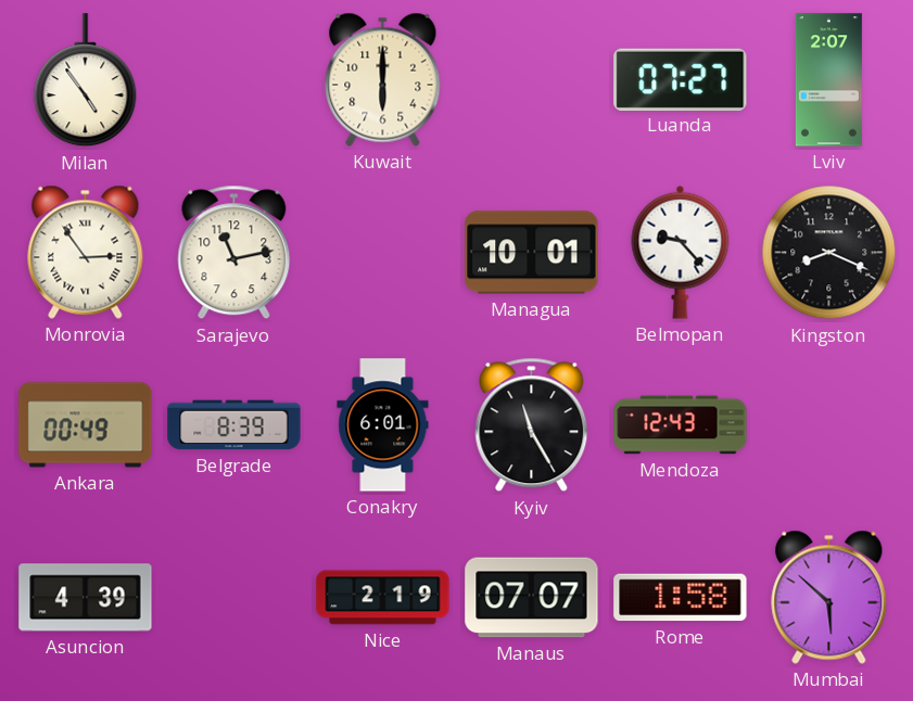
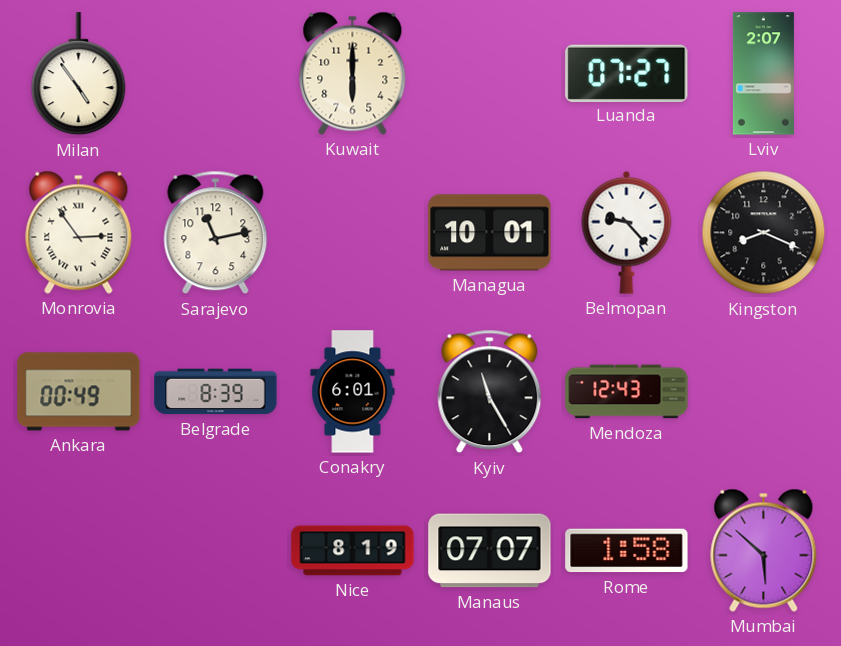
Asuncion: 4:39 -> none (86, 598)
Nice: 2:19 -> 8:19 (353, 551)
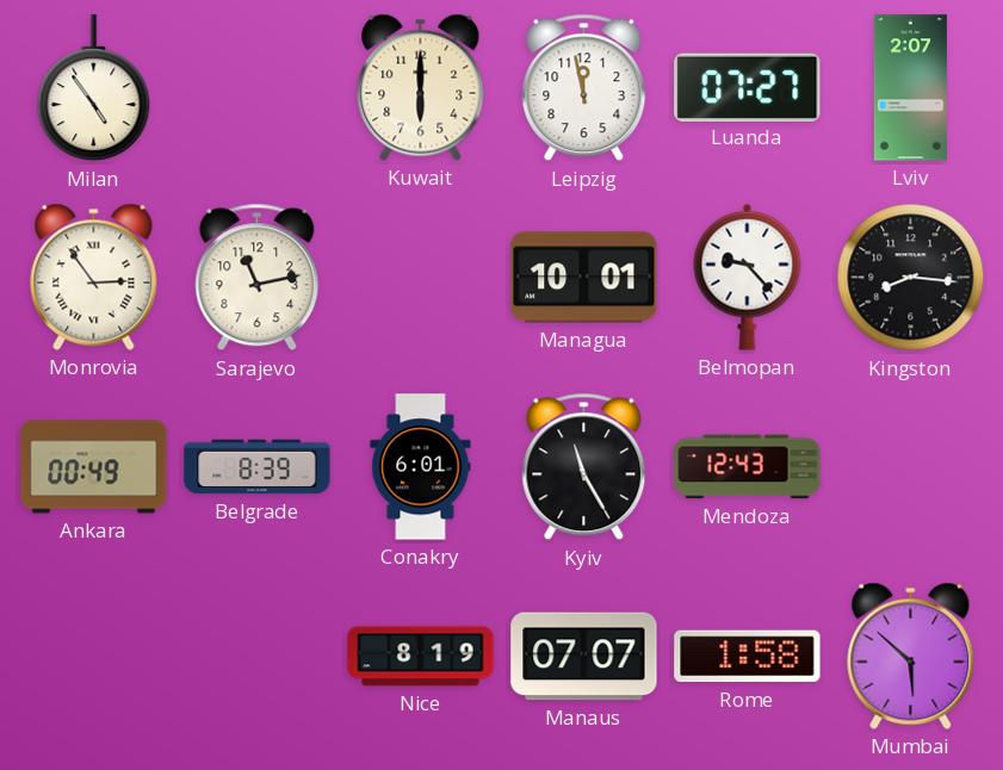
Leipzig: none -> 11:58 (584, 88)
Kingston: 8:19 -> 8:16 (911, 278)
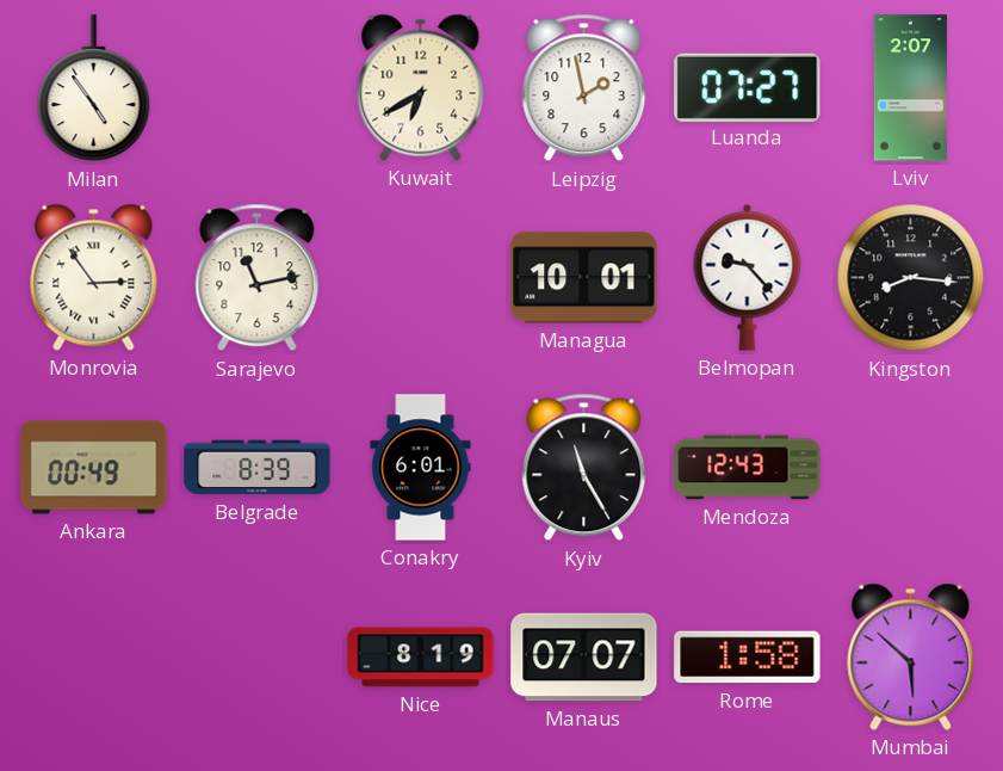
Kuwait: 6:00 -> 6:40 (421, 87)
Leipzig: 11:58 -> 1:58 (584, 88)
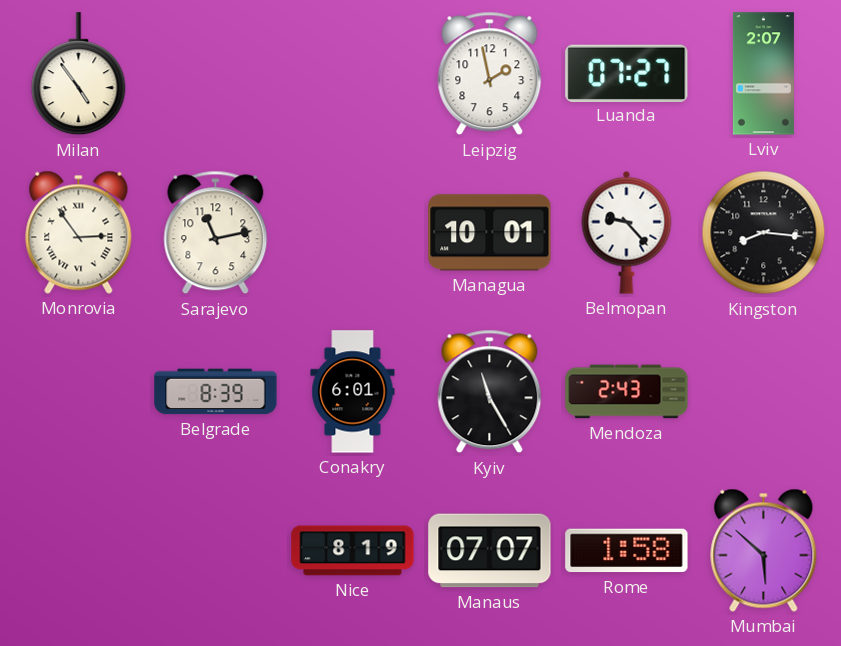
Kuwait: 6:40 -> none (421, 87)
Ankara: 00:49 -> none (94, 468)
Mendoza: 12:43 -> 2:43 (627, 392)
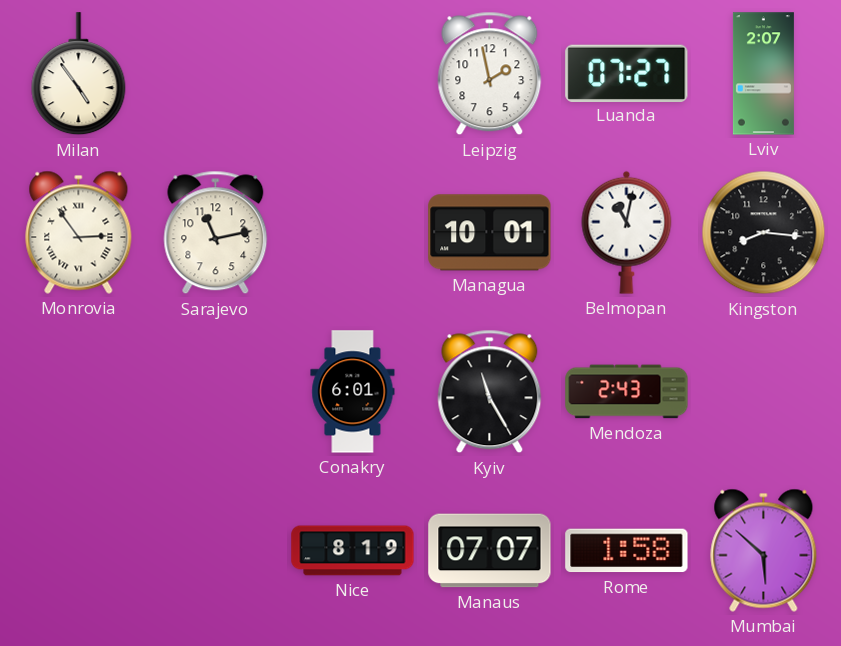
Belmopan: 9:23 -> 11:02 (627, 232)
Belgrade: 8:39 -> none (216, 392)
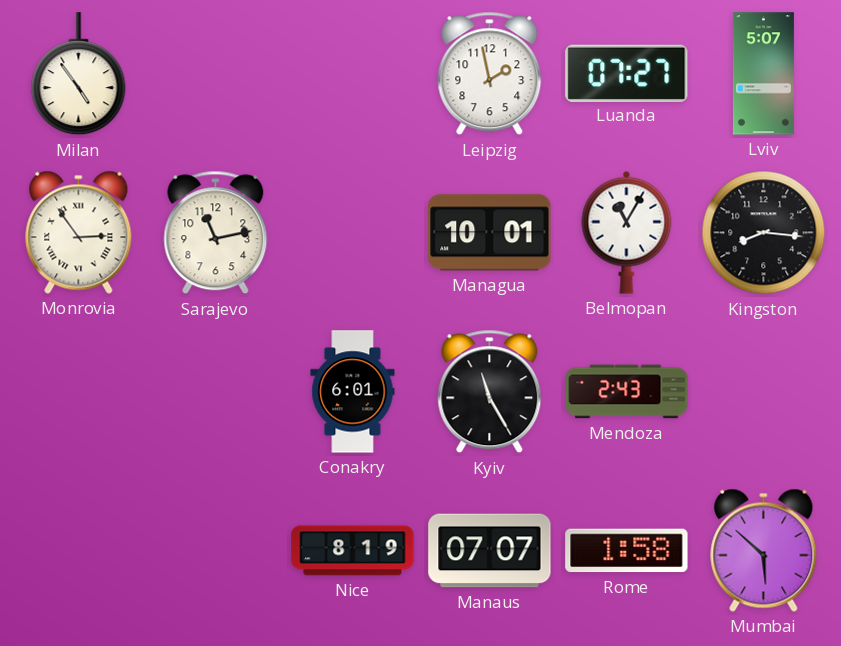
Lviv: 2:07 -> 5:07 (763, 74)
Belmopan: 11:02 -> 11:05 (627, 232)
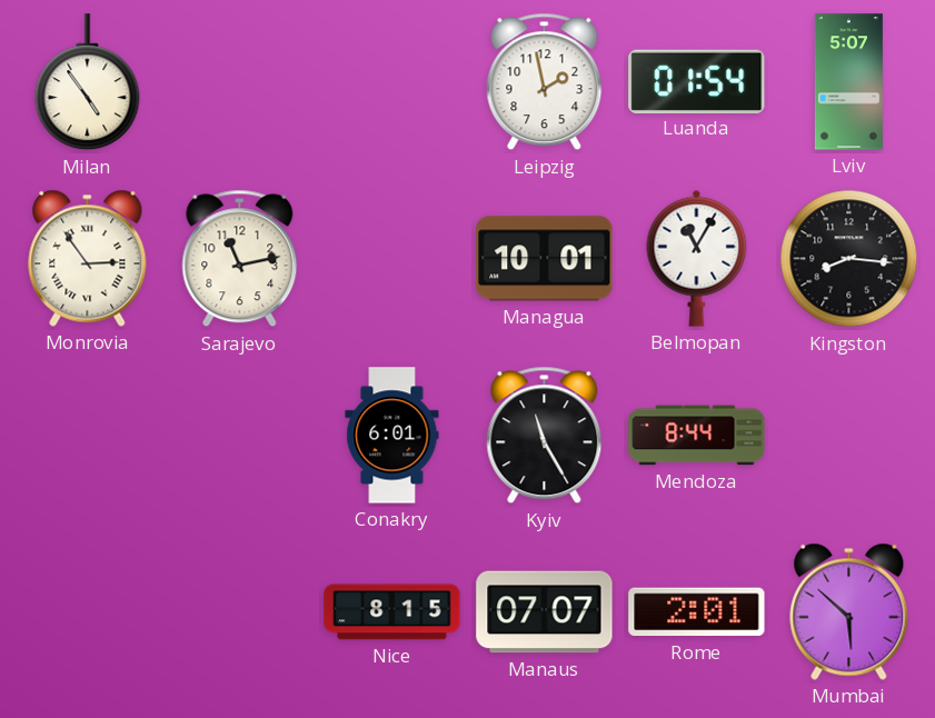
Luanda: 07:27 -> 01:54 (697, 81)
Mendoza: 2:43 -> 8:44 (697, 436)
Nice: 8:19 -> 8:15 (392, 612)
Rome: 1:58 -> 2:01 (697, 612)
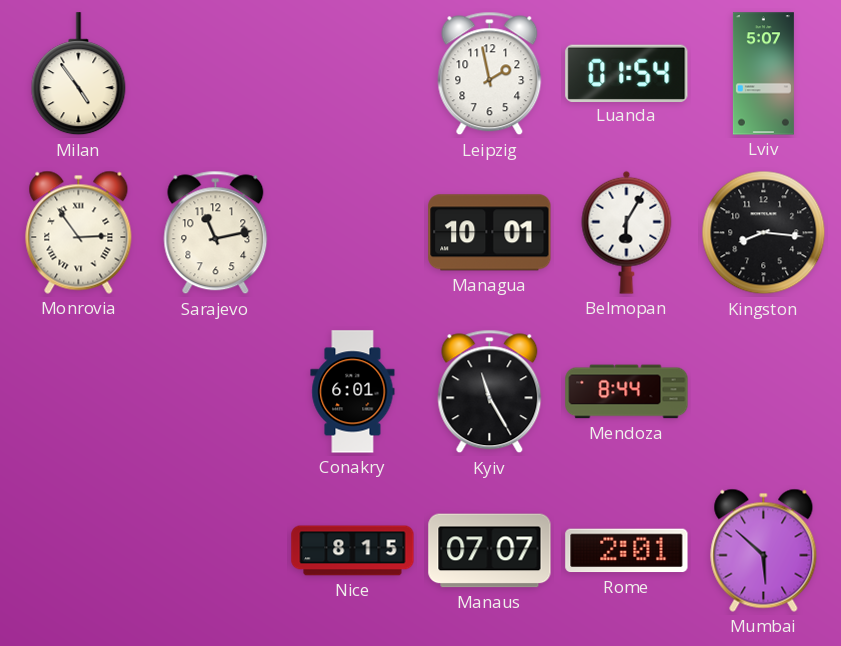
Belmopan: 11:05 -> 6:05 (627, 232)
